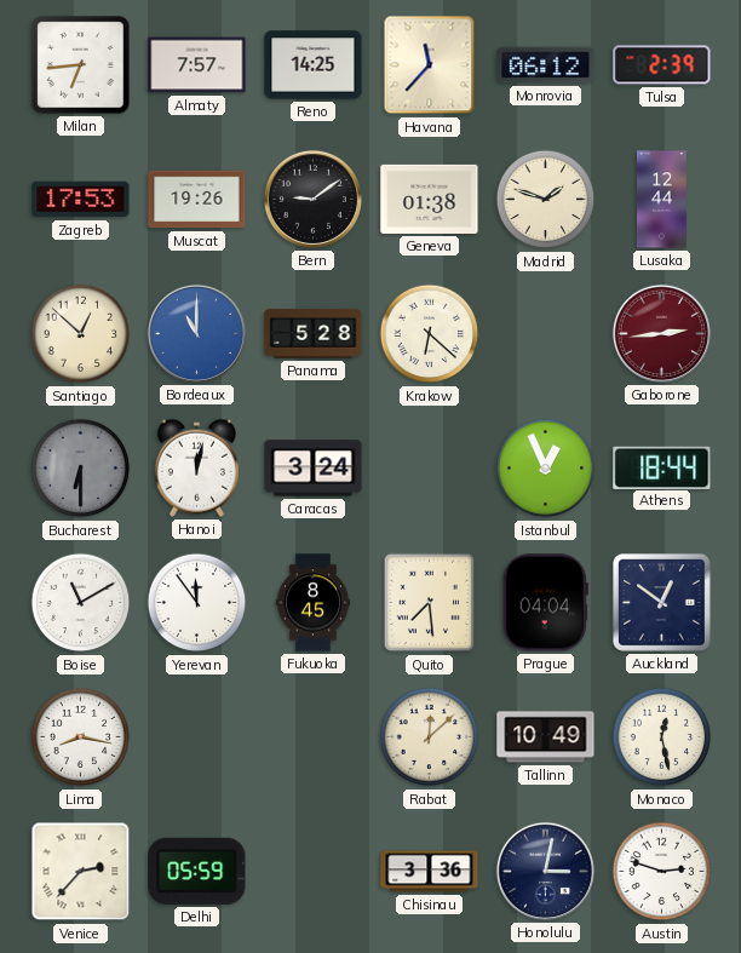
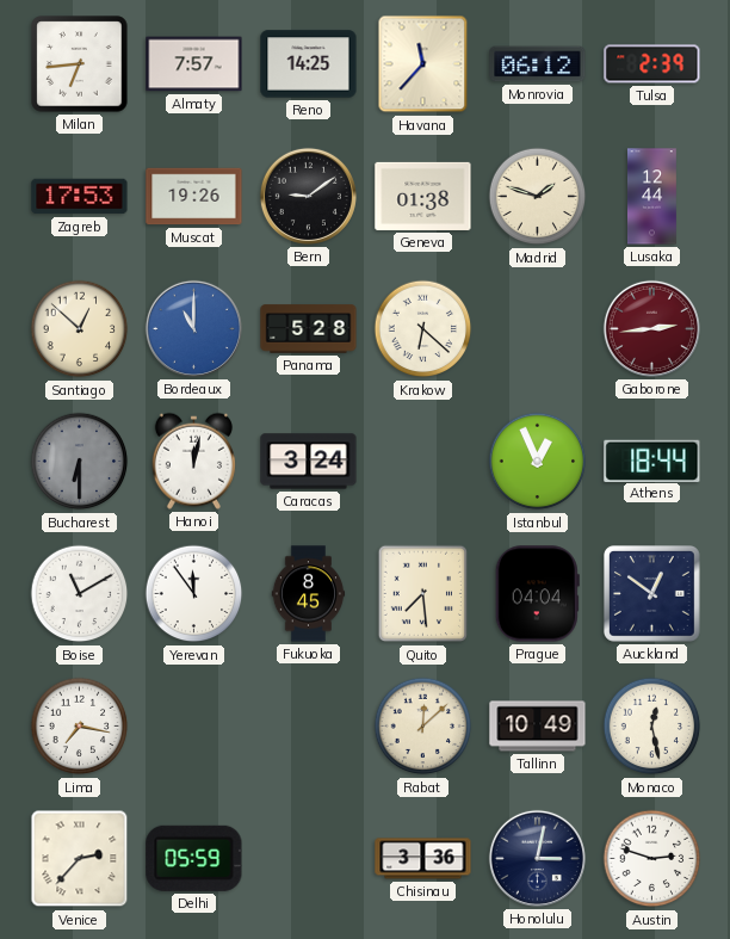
Lima: 8:17 -> 7:17 (80, 727)
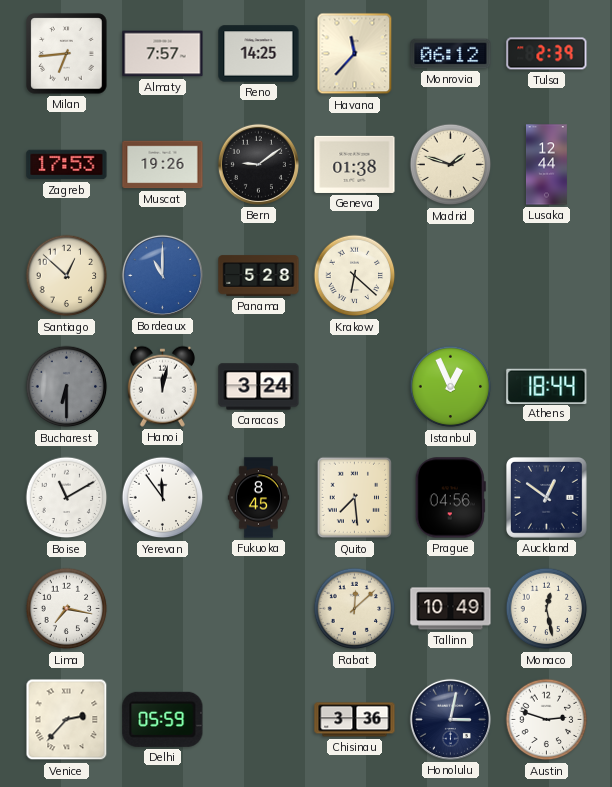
Gaborone: 2:44 -> none (651, 328)
Prague: 04:04 -> 04:56 (450, 498)
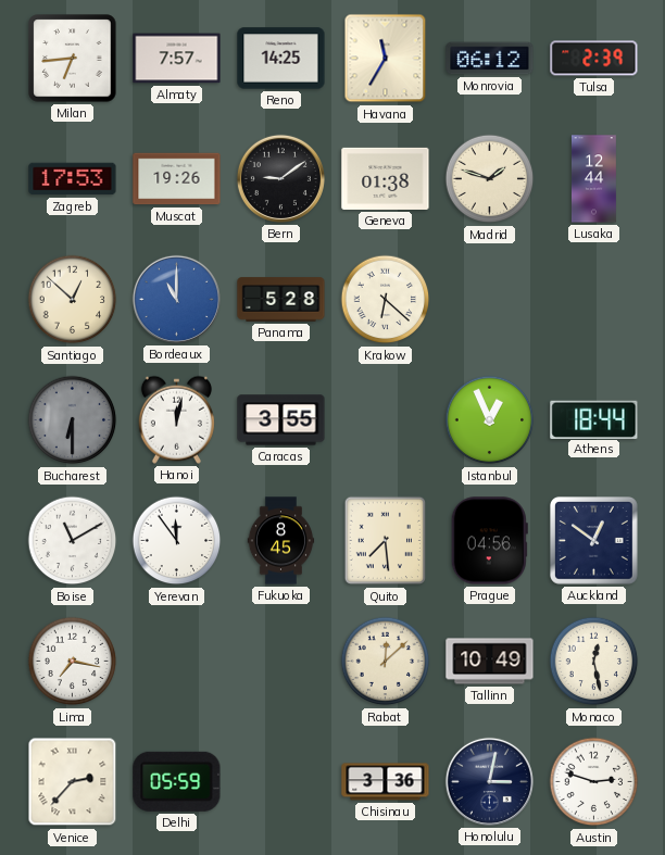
Havana: 11:37 -> 11:35 (386, 59)
Caracas: 3:24 -> 3:55 (281, 420)
